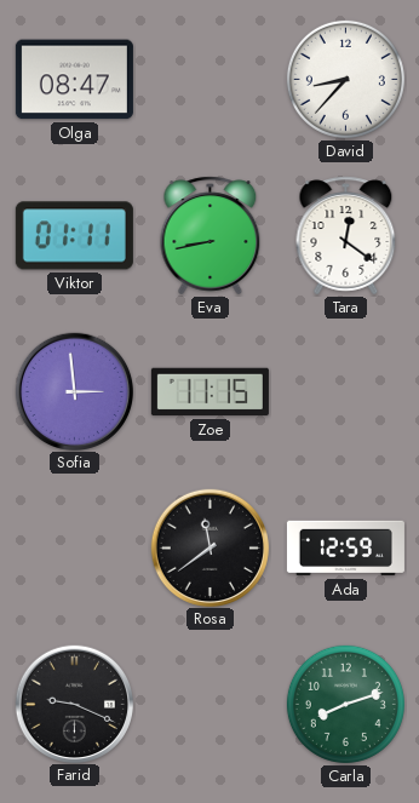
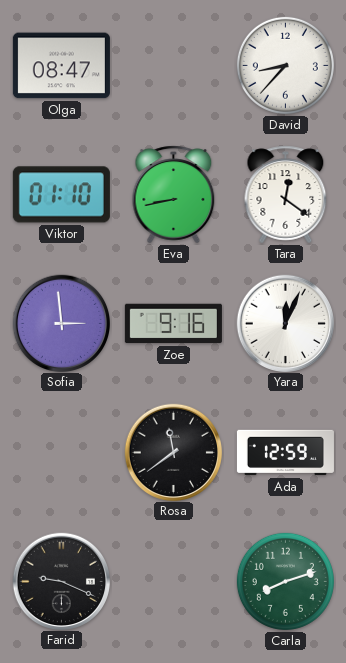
Viktor: 01:11 -> 01:10 (61, 195)
Zoe: 11:15 -> 9:16 (173, 324)
Yara: none -> 12:04 (285, 323)
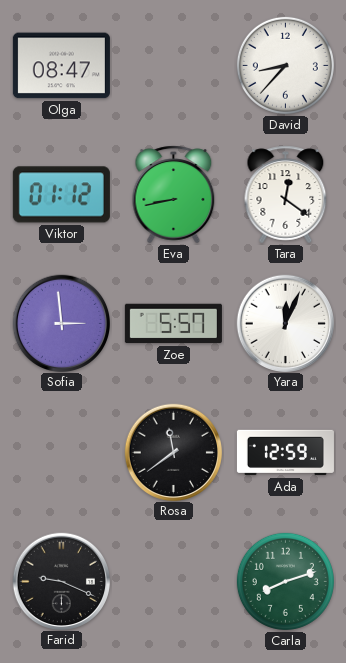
Viktor: 01:10 -> 01:12 (61, 195)
Zoe: 9:16 -> 5:57 (173, 324)
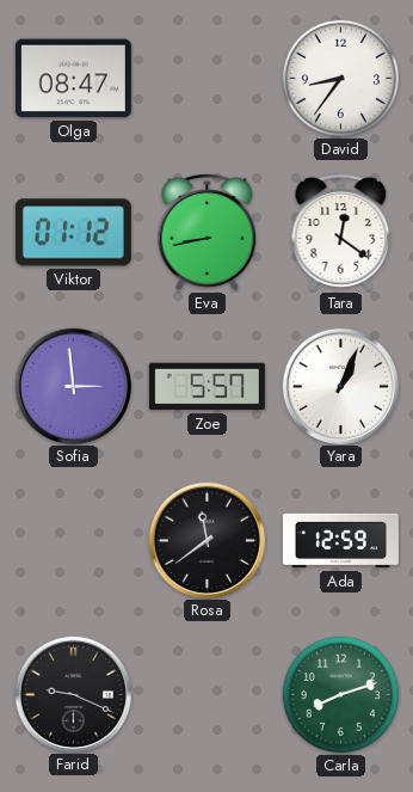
David: 8:37 -> 8:36 (340, 78)
Yara: 12:04 -> 1:04 (340, 386)
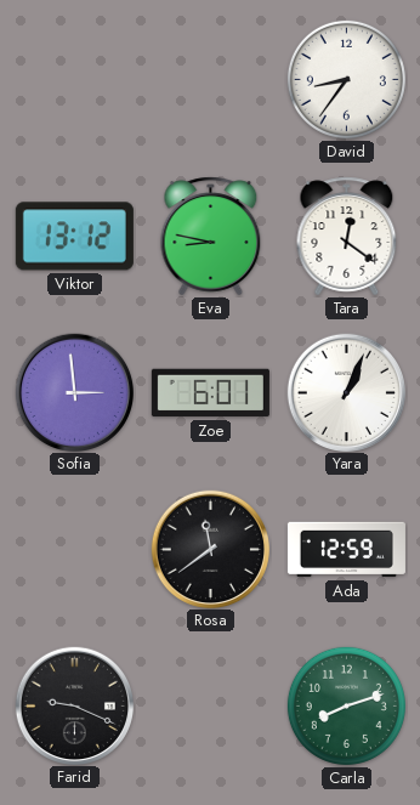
Olga: 08:47 -> none (73, 79)
Viktor: 01:12 -> 13:12 (74, 237)
Eva: 8:43 -> 8:47 (211, 237)
Zoe: 5:57 -> 6:01 (210, 393)
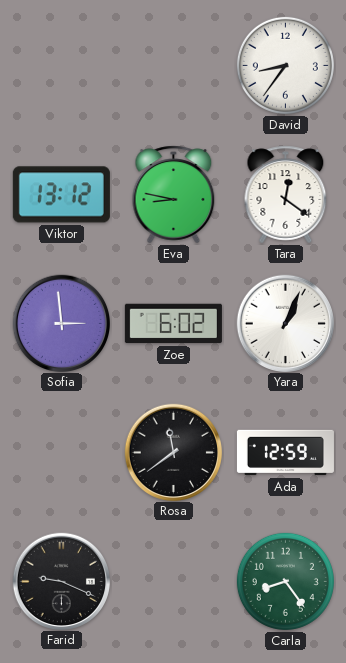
Zoe: 6:01 -> 6:02 (173, 324)
Carla: 8:12 -> 8:24 (285, 581)
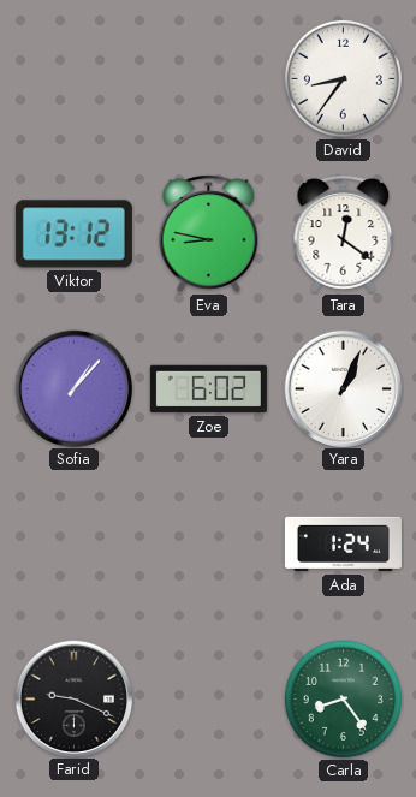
Sofia: 2:59 -> 1:07 (73, 388)
Rosa: 11:39 -> none (173, 452)
Ada: 12:59 -> 1:24 (343, 545)
